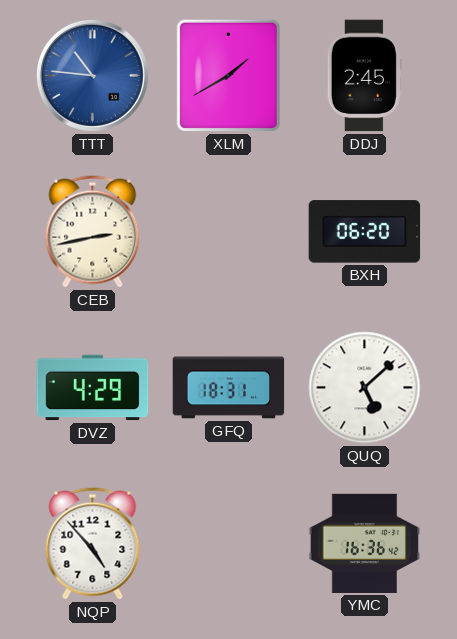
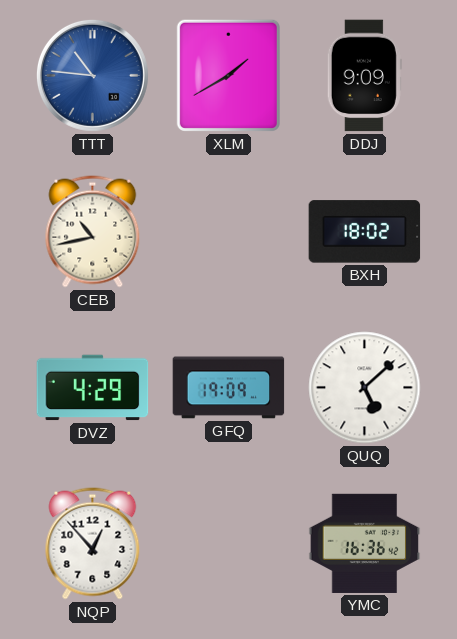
DDJ: 2:45 -> 9:09 (364, 76)
CEB: 2:43 -> 10:43 (93, 232)
BXH: 06:20 -> 18:02 (365, 232)
GFQ: 18:31 -> 19:09 (229, 388)
NQP: 4:53 -> 12:53 (93, 544)
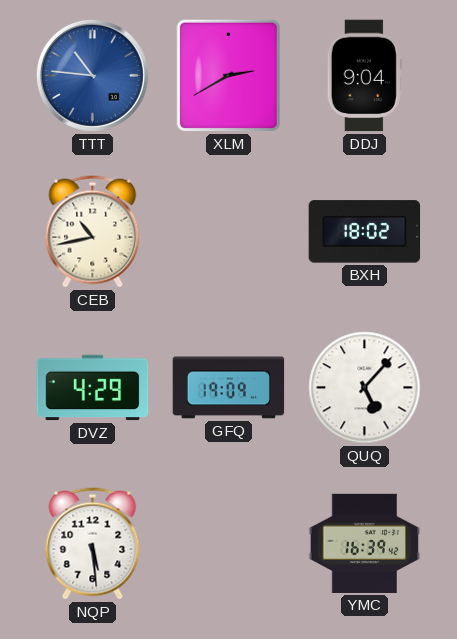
XLM: 1:40 -> 2:40 (228, 75)
DDJ: 9:09 -> 9:04 (364, 76)
QUQ: 5:08 -> 5:07 (365, 388)
NQP: 12:53 -> 5:29 (93, 544)
YMC: 16:36 -> 16:39 (365, 543)
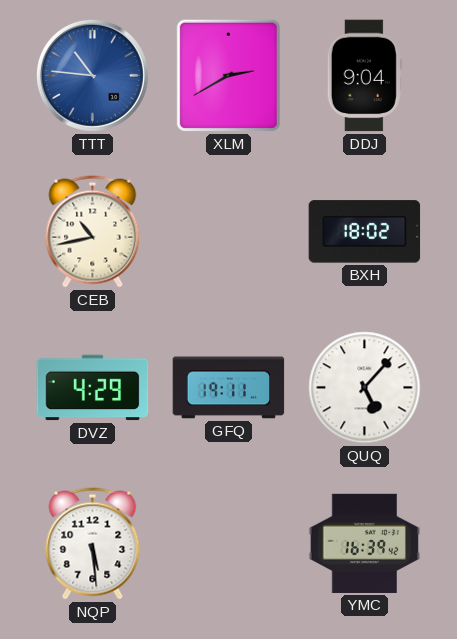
GFQ: 19:09 -> 19:11 (229, 388)
